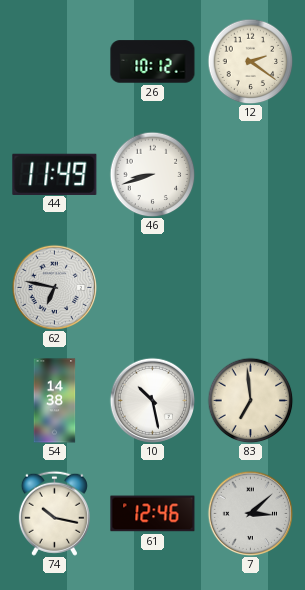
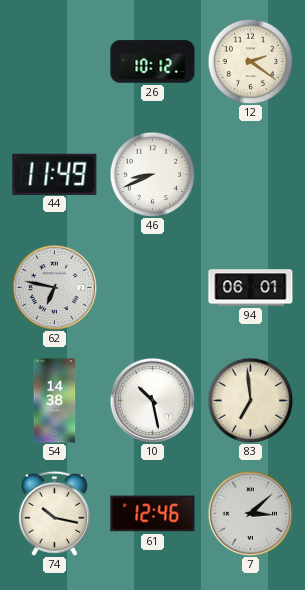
46: 8:42 -> 8:41 (152, 174)
94: none -> 06:01 (251, 288)
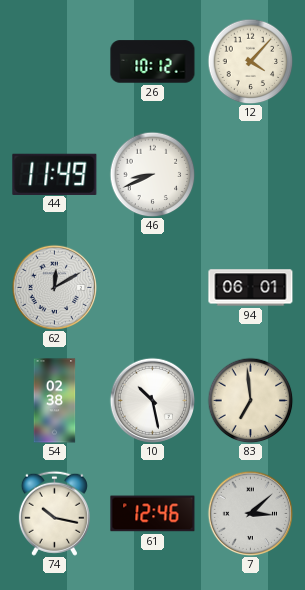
12: 2:21 -> 4:07 (250, 61)
62: 6:47 -> 12:10 (54, 287)
54: 14:38 -> 02:38 (55, 401)
